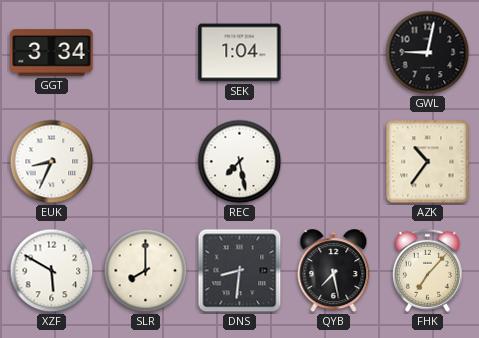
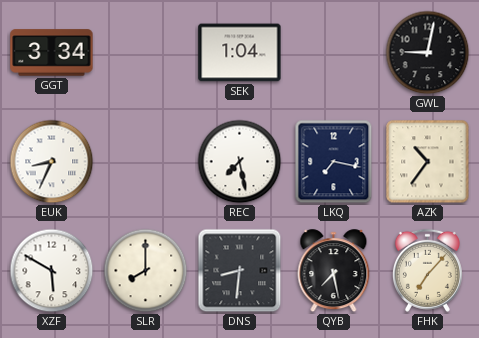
LKQ: none -> 7:17 (334, 162)
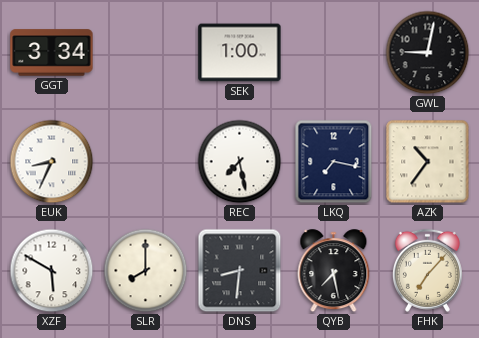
SEK: 1:04 -> 1:00 (240, 53)
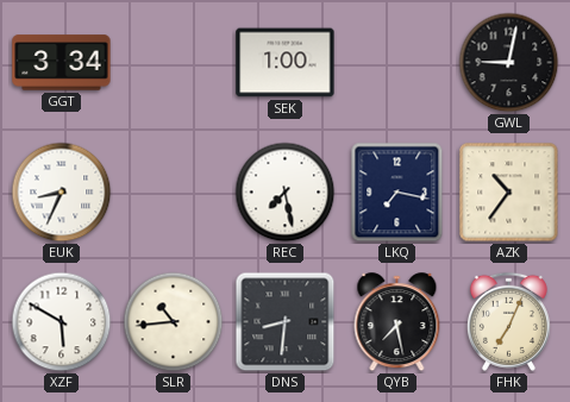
SLR: 8:00 -> 10:44 (174, 322)
FHK: 7:07 -> 7:04 (508, 321)
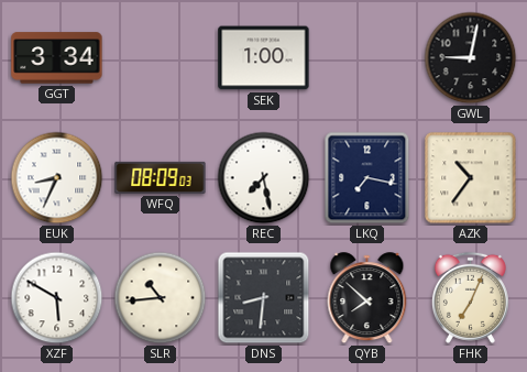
WFQ: none -> 08:09 (161, 177)
QYB: 7:28 -> 7:52 (367, 298)
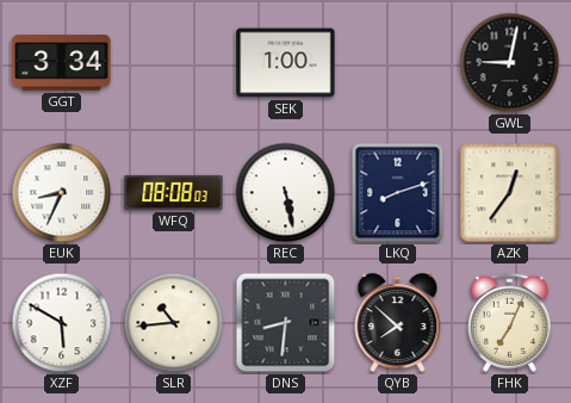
WFQ: 08:09 -> 08:08 (174, 192)
REC: 7:28 -> 5:28 (286, 193)
LKQ: 7:17 -> 8:12 (398, 193)
AZK: 10:36 -> 12:36 (510, 193)
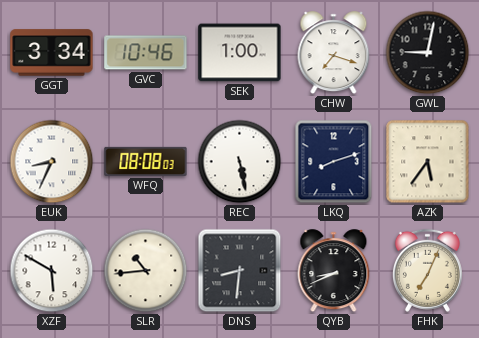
GVC: none -> 10:46 (146, 53)
CHW: none -> 7:18 (334, 53)
AZK: 12:36 -> 5:36 (428, 162)
QYB: 7:52 -> 8:41 (334, 271)
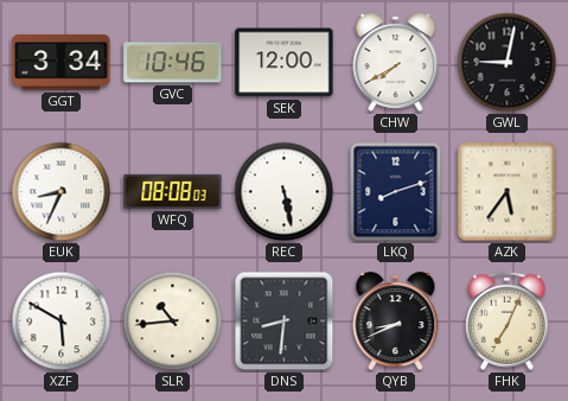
SEK: 1:00 -> 12:00 (285, 63)
CHW: 7:18 -> 7:40 (396, 63)
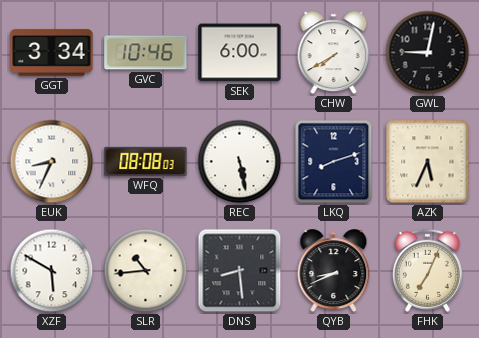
SEK: 12:00 -> 6:00 (240, 53)
AZK: 5:36 -> 5:34 (428, 162)
DNS: 8:31 -> 8:29 (240, 271)
